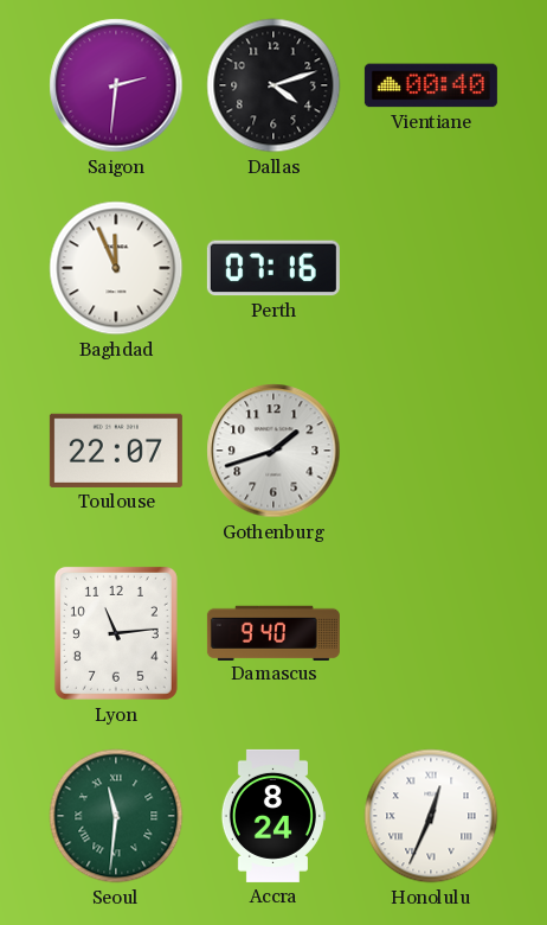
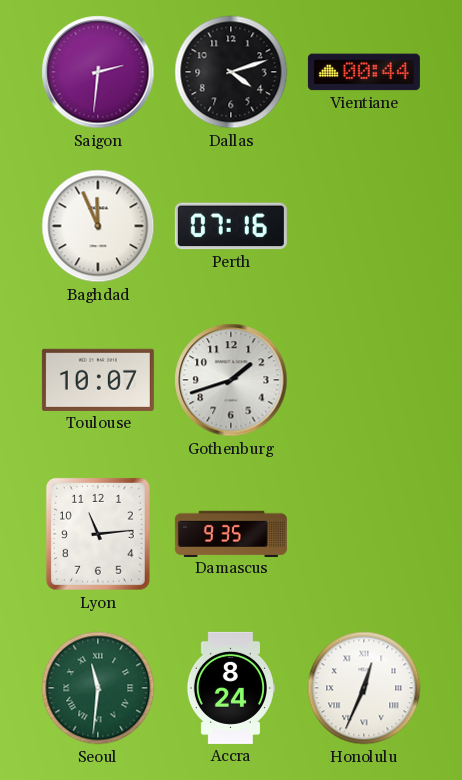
Vientiane: 00:40 -> 00:44 (364, 72)
Toulouse: 22:07 -> 10:07 (98, 380)
Damascus: 9:40 -> 9:35 (231, 533)
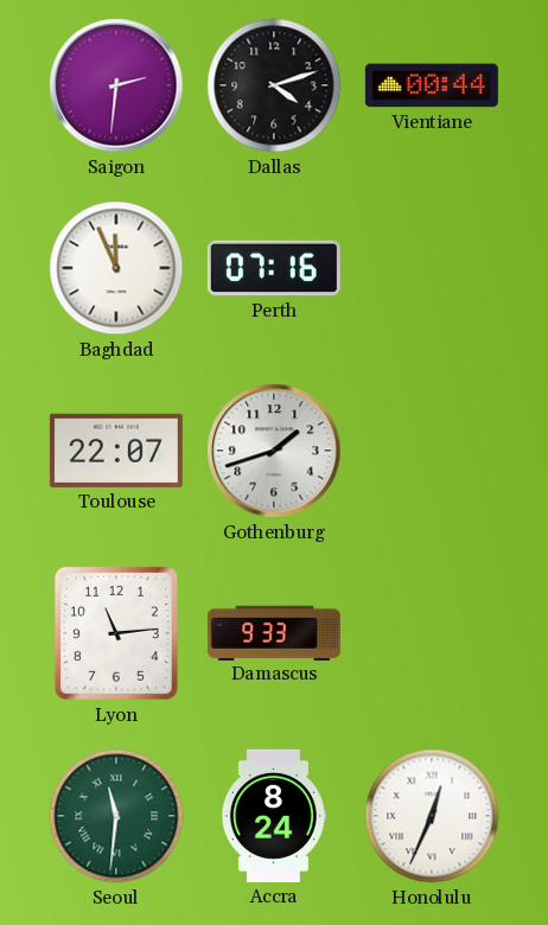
Toulouse: 10:07 -> 22:07 (116, 451)
Damascus: 9:35 -> 9:33 (274, 632)
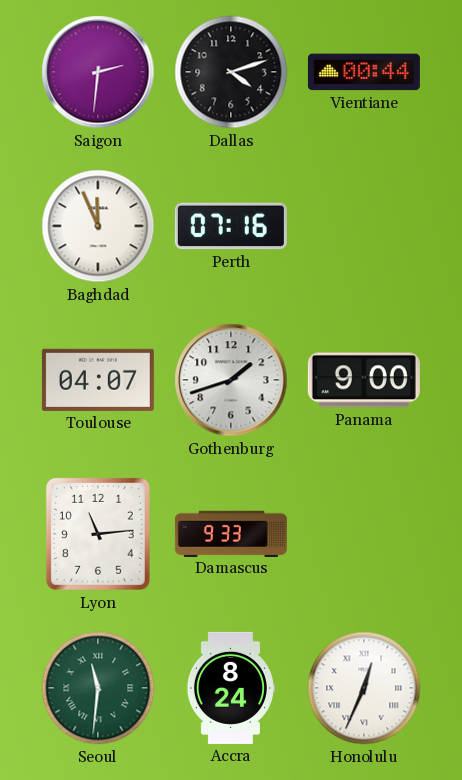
Toulouse: 22:07 -> 04:07 (98, 380)
Panama: none -> 9:00 (364, 380)
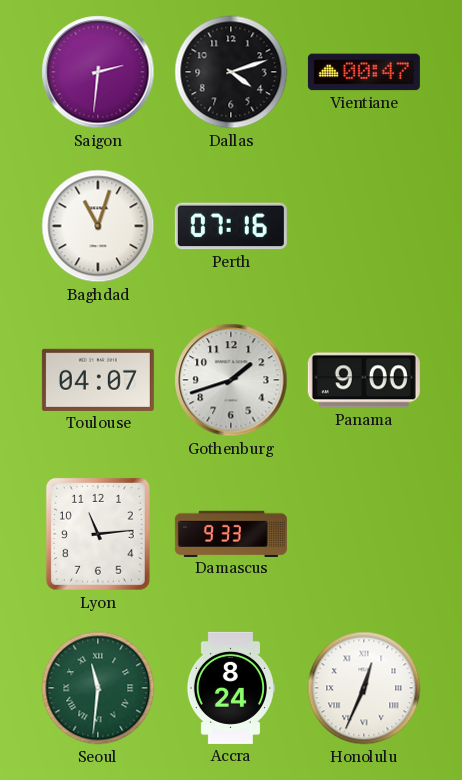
Vientiane: 00:44 -> 00:47 (364, 72)
Baghdad: 11:56 -> 11:03 (98, 226)
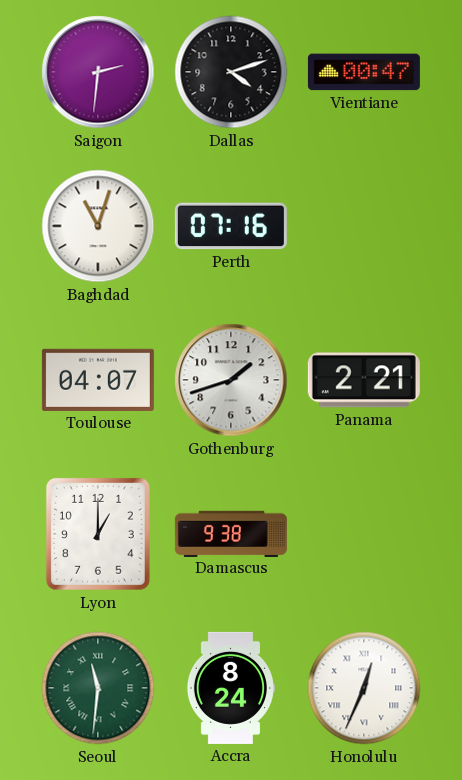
Panama: 9:00 -> 2:21 (364, 380)
Lyon: 11:14 -> 1:00 (98, 534)
Damascus: 9:33 -> 9:38 (231, 533)
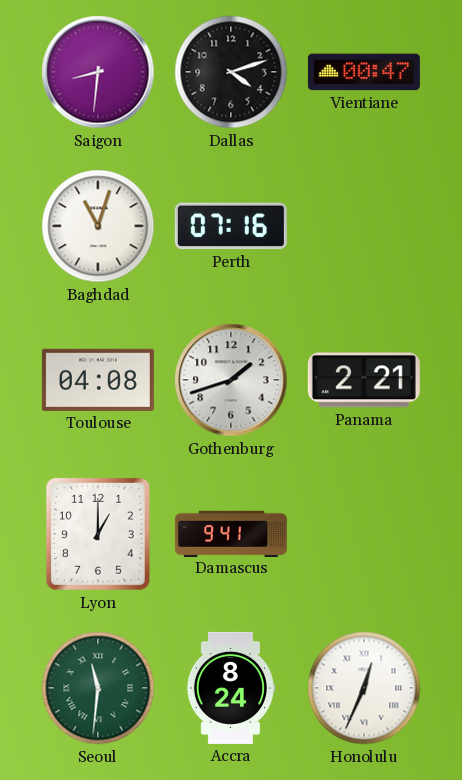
Saigon: 2:31 -> 8:31 (98, 72)
Toulouse: 04:07 -> 04:08 (98, 380)
Damascus: 9:38 -> 9:41 (231, 533)
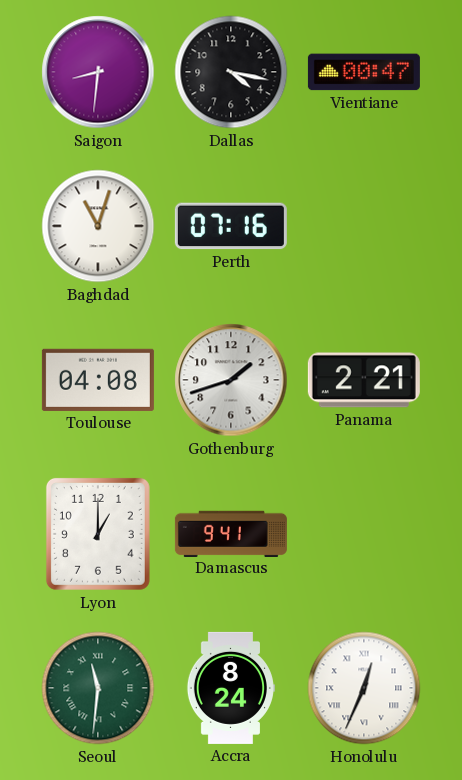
Dallas: 4:12 -> 4:17 (231, 72)
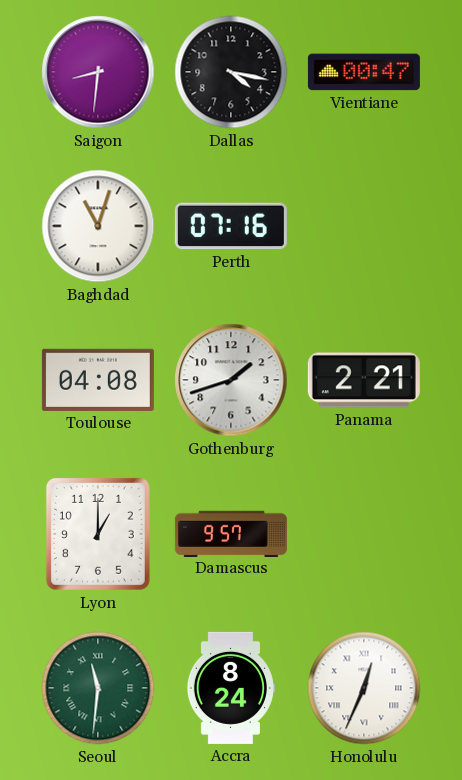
Damascus: 9:41 -> 9:57 (231, 533)
